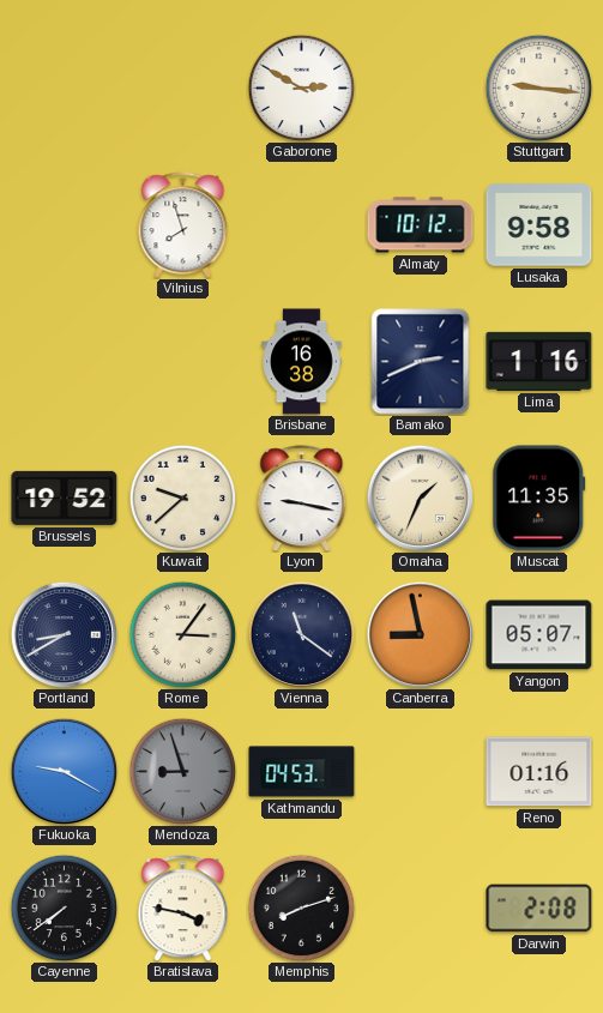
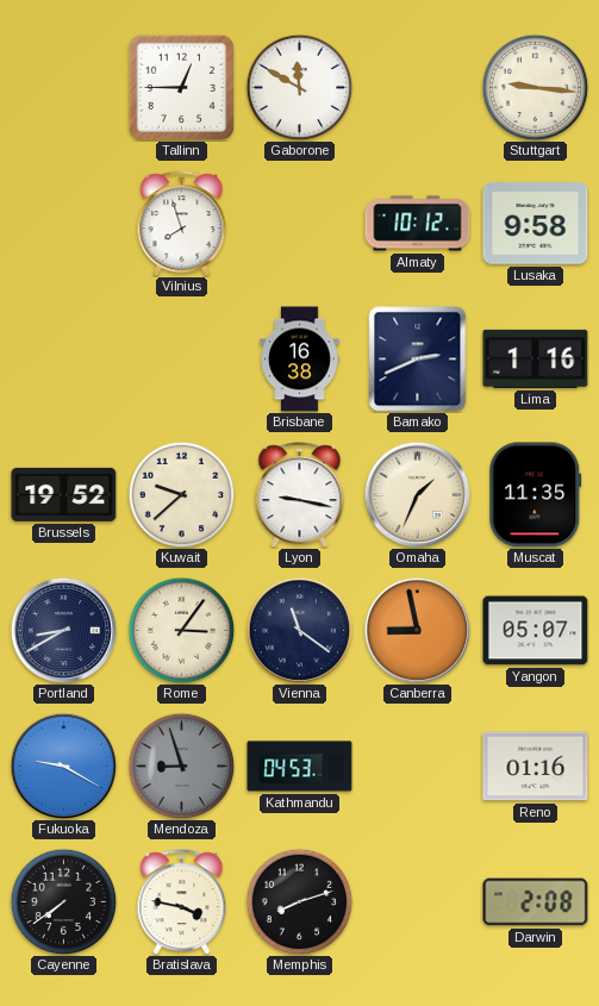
Tallinn: none -> 12:45 (181, 87)
Gaborone: 2:50 -> 11:50 (299, 87)
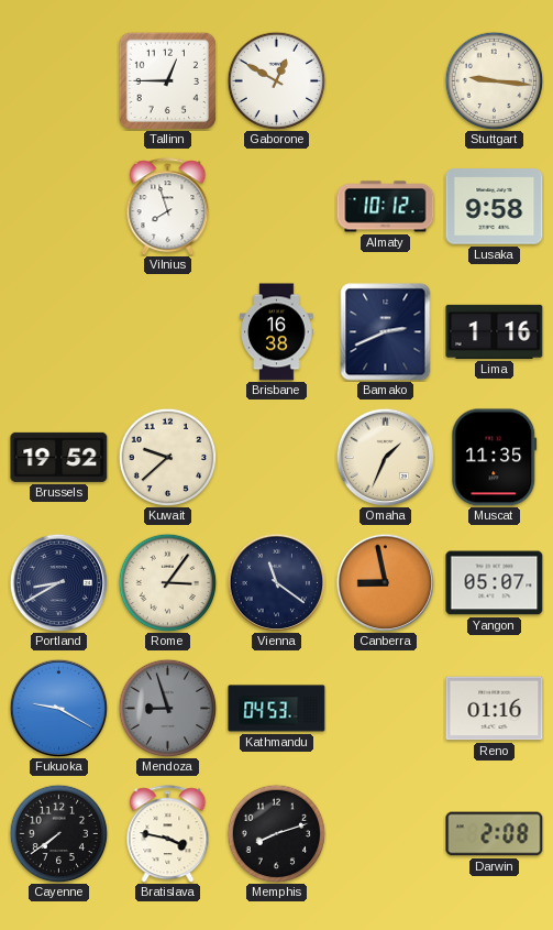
Gaborone: 11:50 -> 12:50 (276, 80)
Lyon: 9:17 -> none (300, 495)
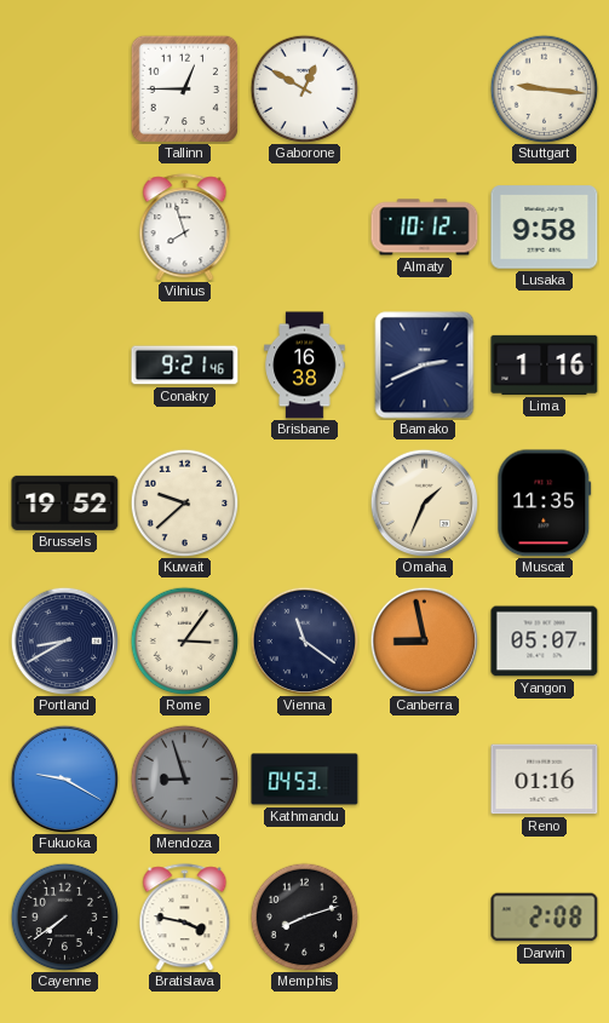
Conakry: none -> 9:21 (185, 366)
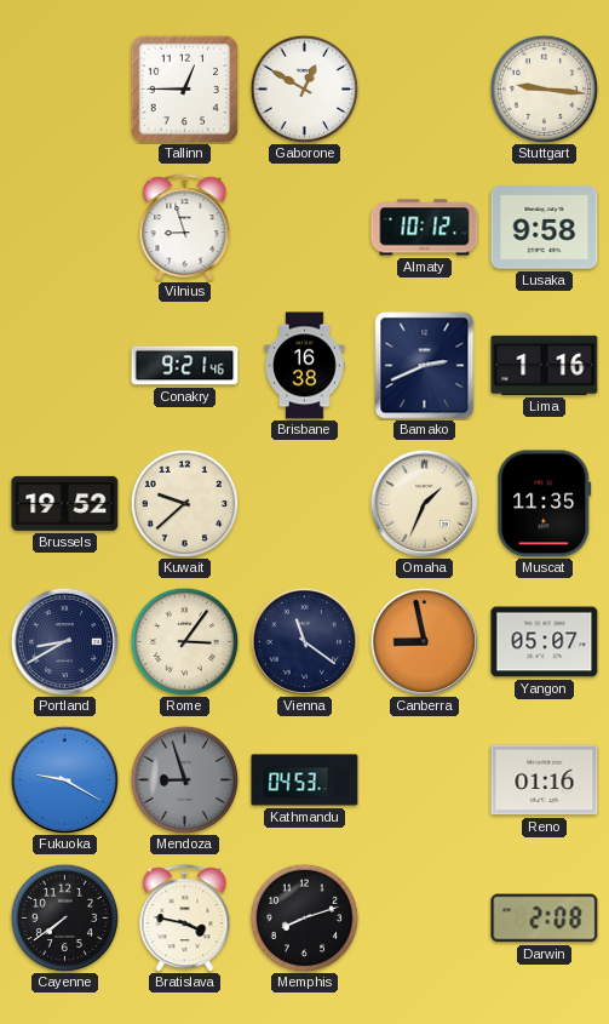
Vilnius: 7:57 -> 8:57 (185, 228)
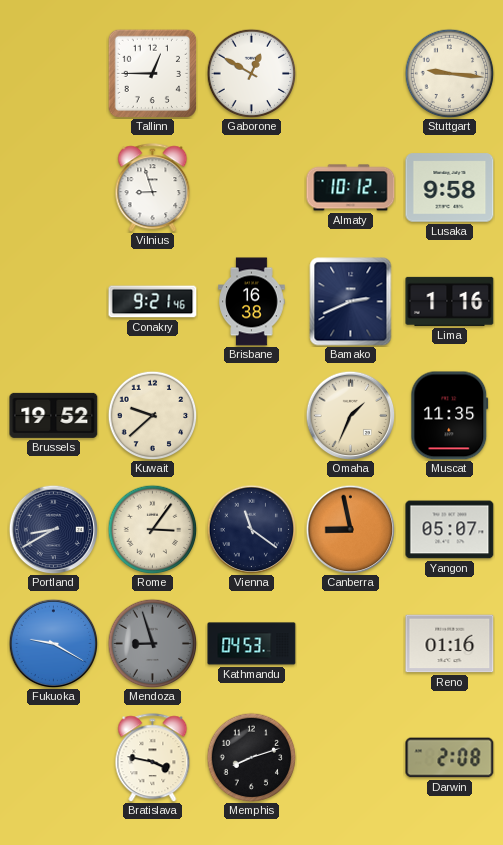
Cayenne: 7:39 -> none (64, 917)
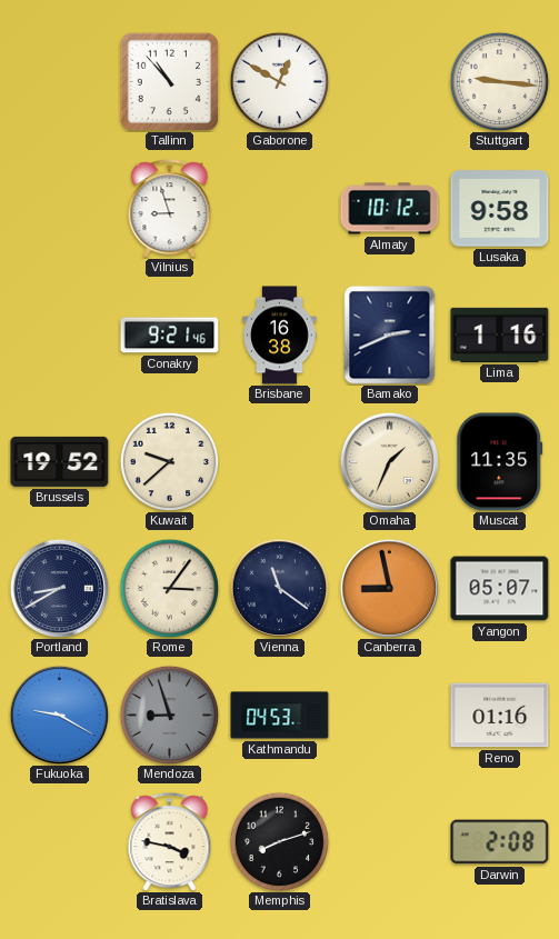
Tallinn: 12:45 -> 10:53 (169, 81)
